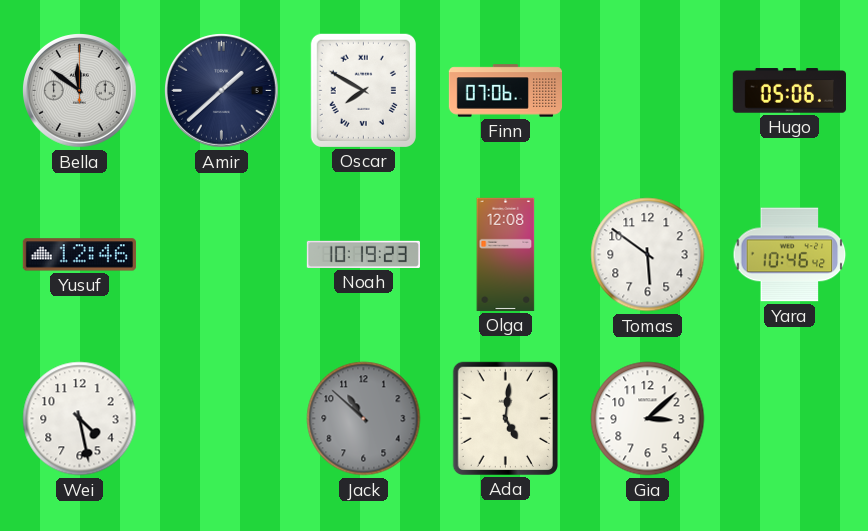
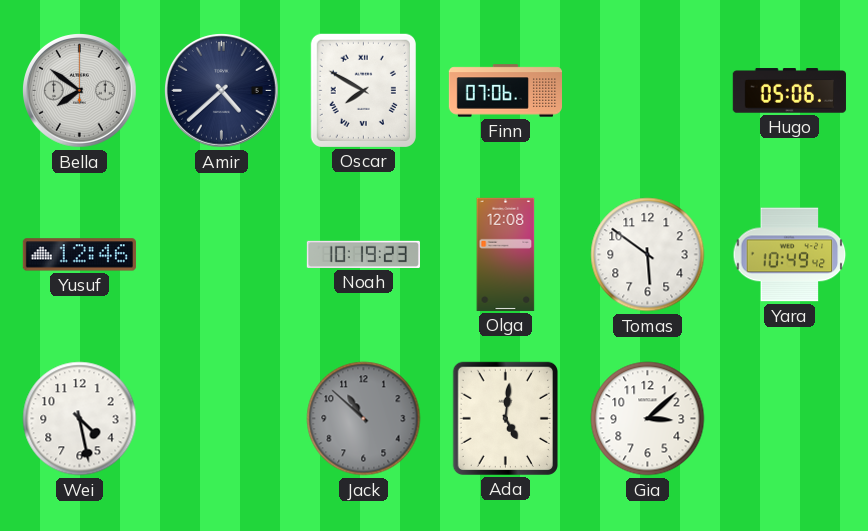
Bella: 11:51 -> 7:51 (80, 91)
Amir: 1:38 -> 4:38 (222, 91)
Yara: 10:46 -> 10:49 (790, 255)
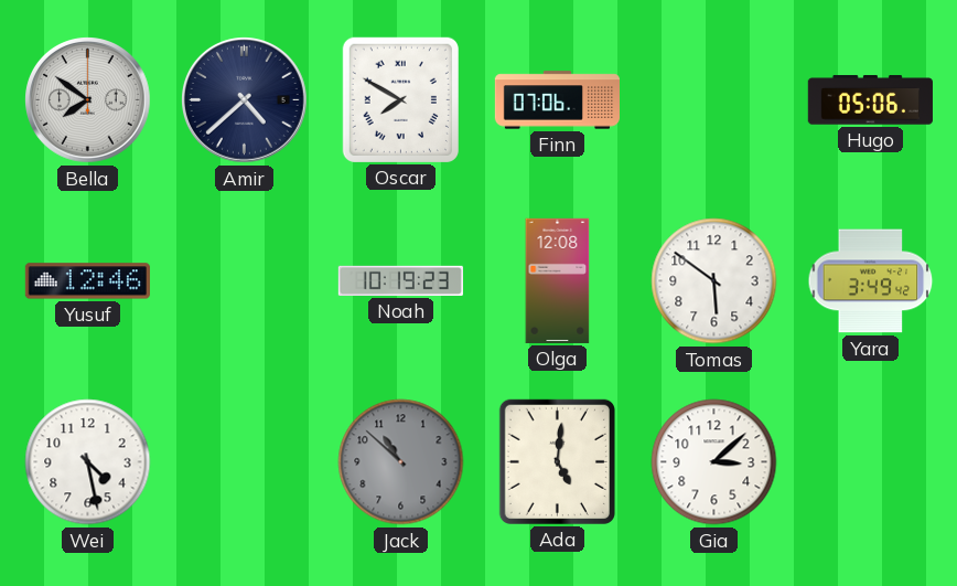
Yara: 10:49 -> 3:49 (871, 281)
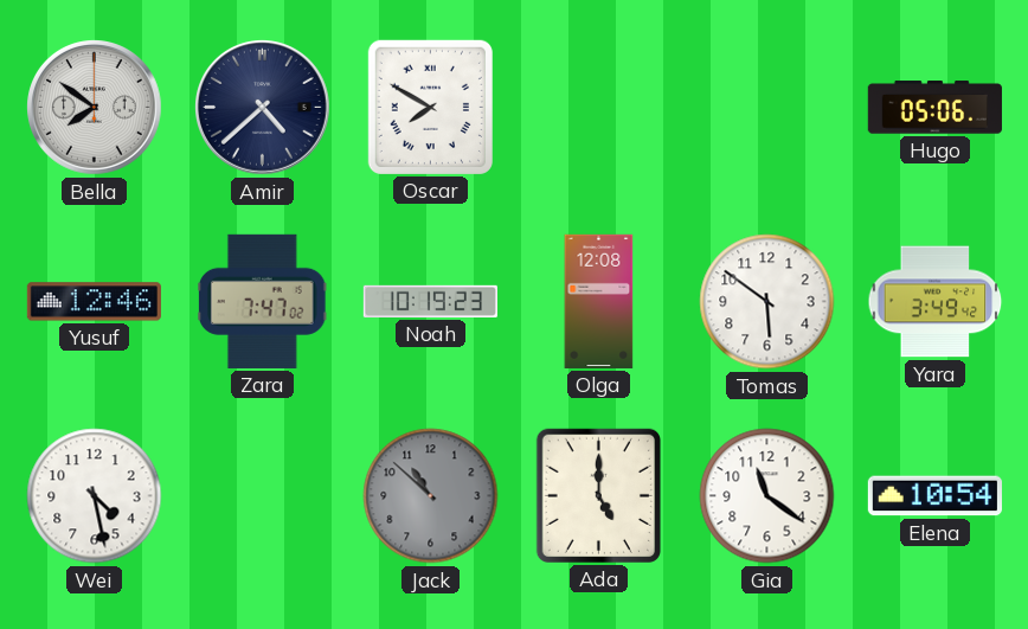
Finn: 07:06 -> none (557, 100)
Zara: none -> 7:47 (263, 301)
Ada: 5:01 -> 5:00 (598, 495)
Gia: 3:08 -> 11:21 (767, 496)
Elena: none -> 10:54 (934, 496)
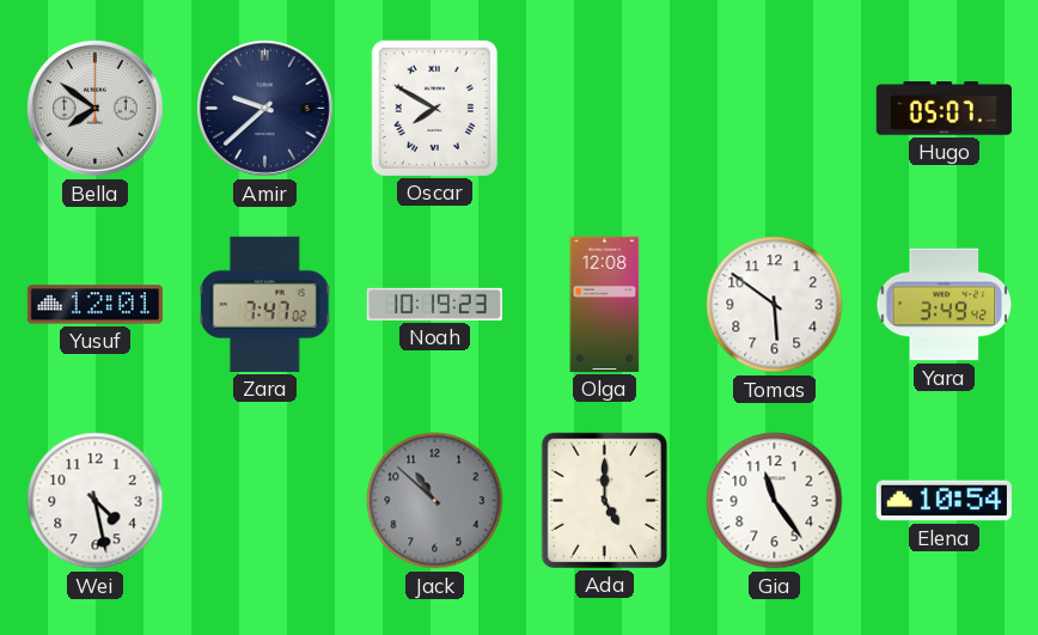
Amir: 4:38 -> 9:38 (265, 109)
Hugo: 05:06 -> 05:07 (944, 109)
Yusuf: 12:46 -> 12:01 (94, 305)
Gia: 11:21 -> 11:24 (775, 501)
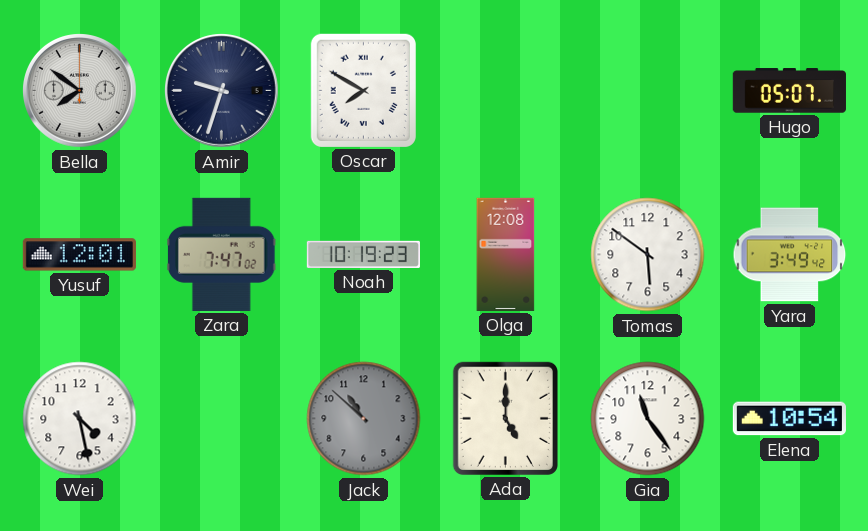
Amir: 9:38 -> 9:33 (222, 91)
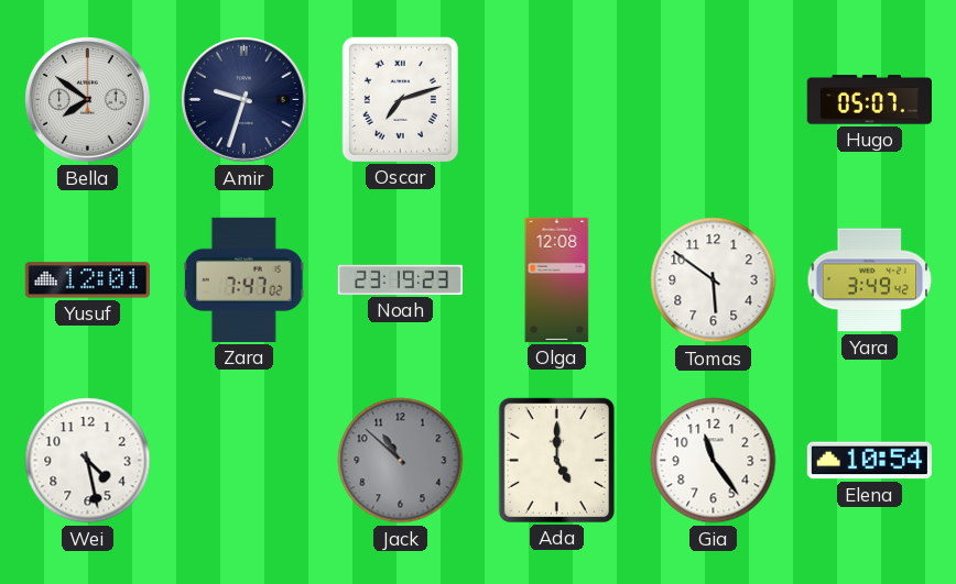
Oscar: 7:50 -> 7:12 (400, 99)
Noah: 10:19 -> 23:19 (400, 279)
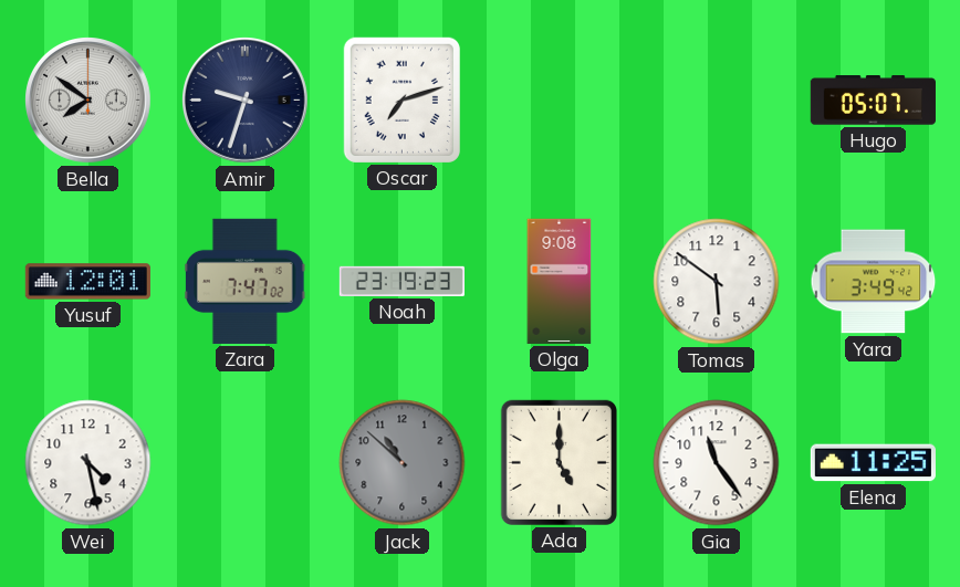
Olga: 12:08 -> 9:08 (560, 281)
Elena: 10:54 -> 11:25 (873, 463)
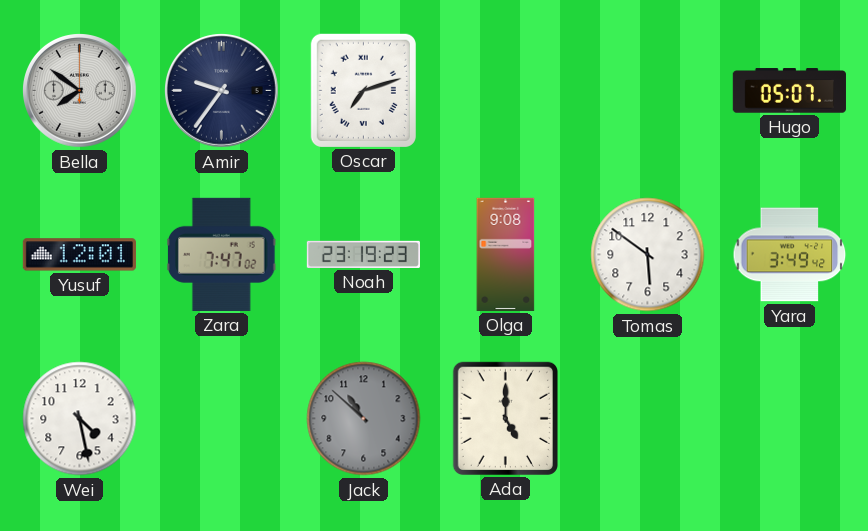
Amir: 9:33 -> 9:36 (222, 91)
Gia: 11:24 -> none (717, 463)
Elena: 11:25 -> none (873, 463)
